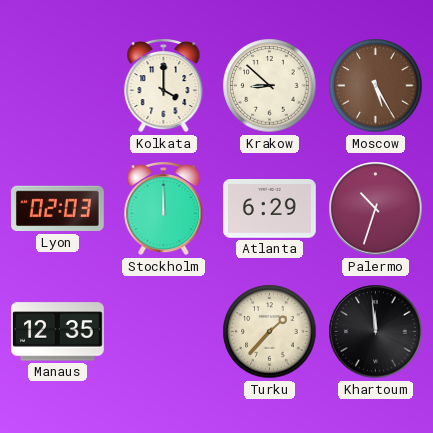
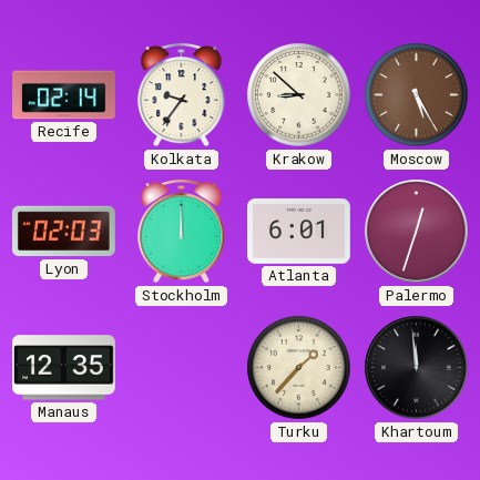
Recife: none -> 02:14 (64, 95)
Kolkata: 4:00 -> 9:36 (182, 95)
Atlanta: 6:29 -> 6:01 (299, 232)
Palermo: 10:33 -> 12:33 (417, 232)
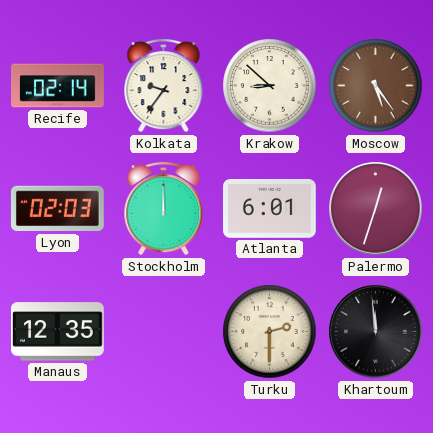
Moscow: 5:25 -> 5:24 (376, 86)
Turku: 1:37 -> 2:30 (270, 332)
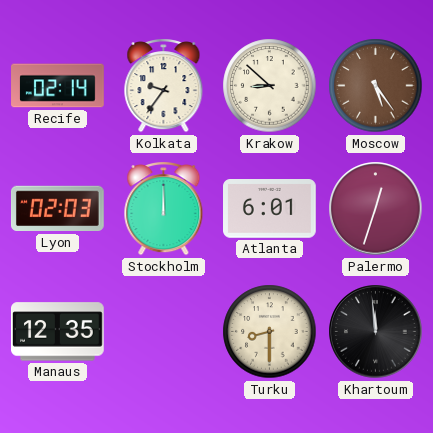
Turku: 2:30 -> 8:30 (270, 332)
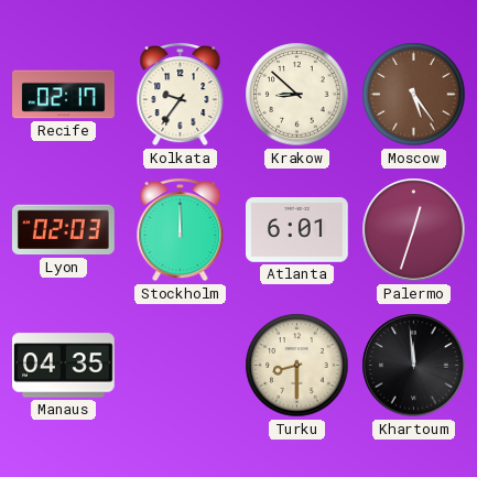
Recife: 02:14 -> 02:17 (64, 95)
Manaus: 12:35 -> 04:35 (64, 366)
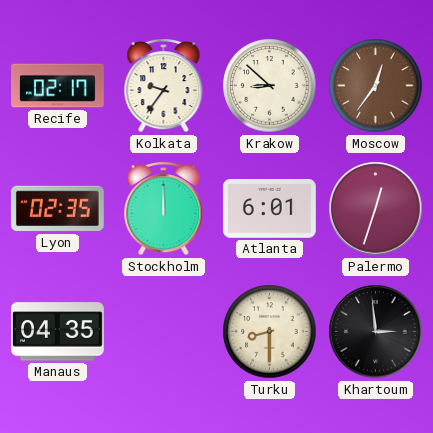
Moscow: 5:24 -> 12:36 (376, 86)
Lyon: 02:03 -> 02:35 (58, 209)
Khartoum: 11:59 -> 2:59 (376, 332)
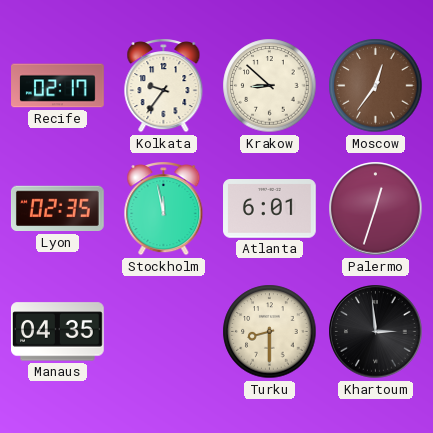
Stockholm: 12:00 -> 11:58 (164, 209)
